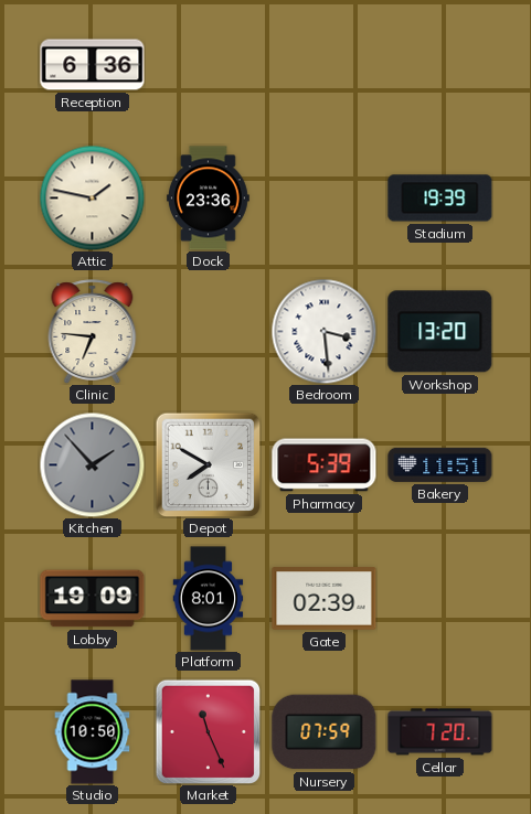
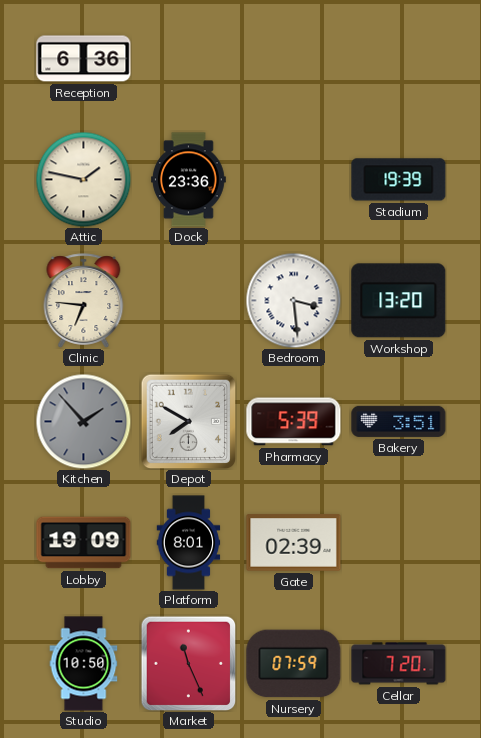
Bakery: 11:51 -> 3:51 (399, 421)
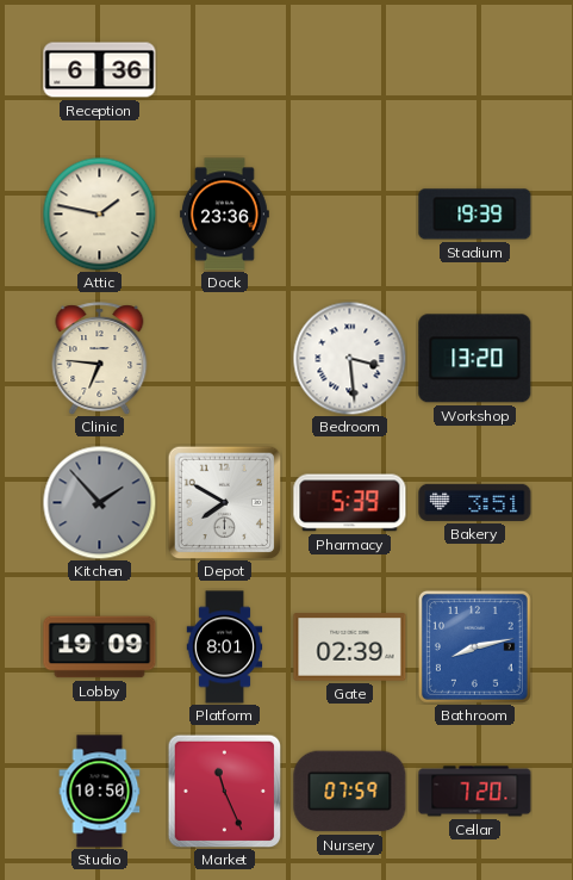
Bathroom: none -> 8:13 (474, 646)
